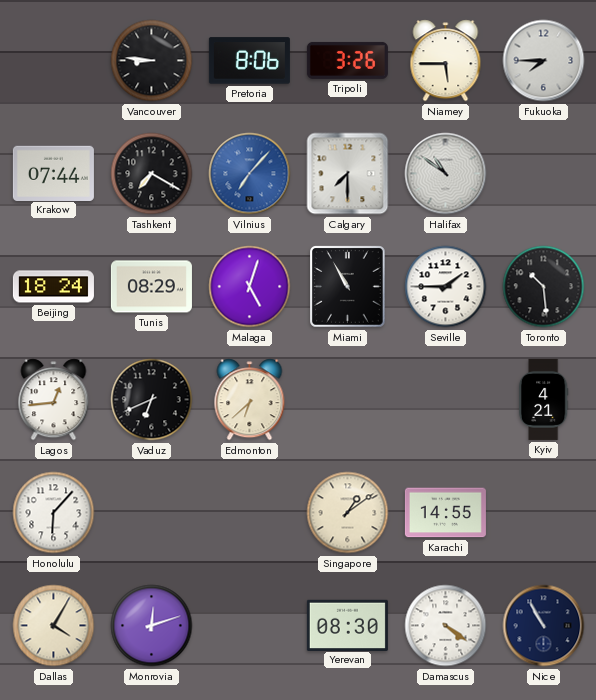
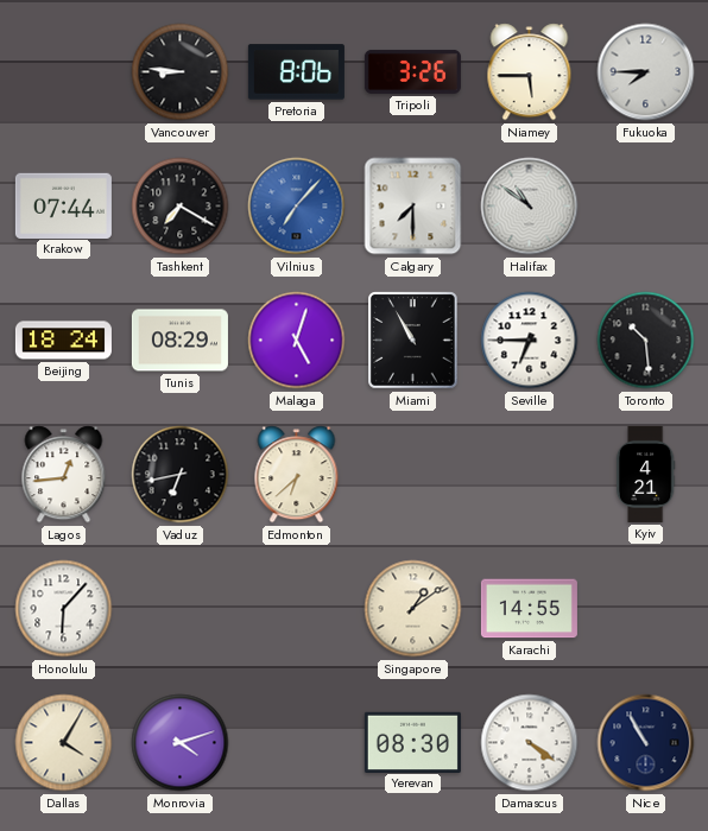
Seville: 1:45 -> 6:45 (530, 341)
Vaduz: 6:41 -> 6:43 (181, 475)
Monrovia: 12:12 -> 4:12 (181, 743)
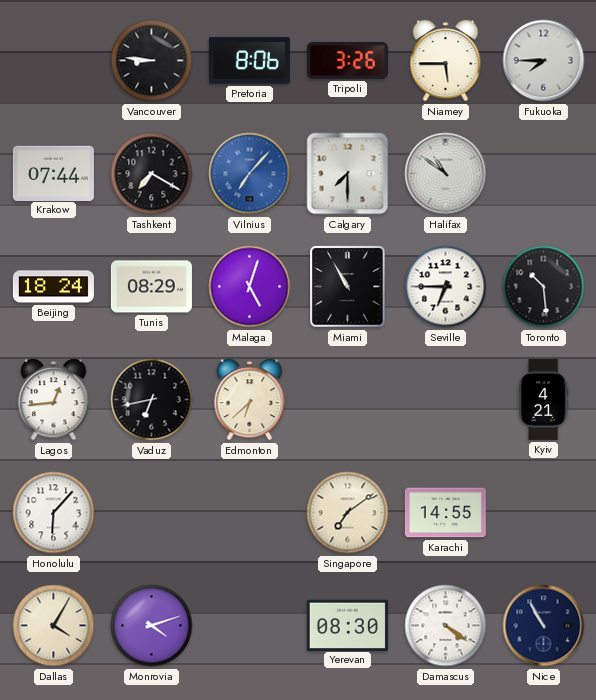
Singapore: 1:09 -> 7:09 (348, 513)
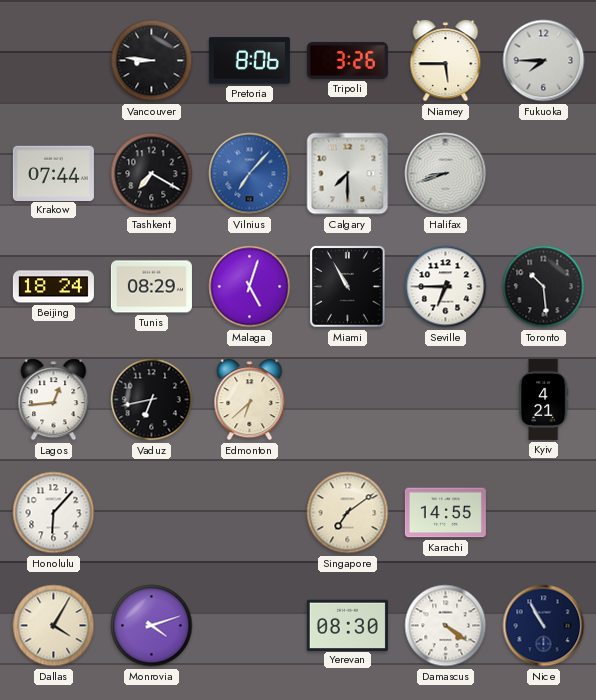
Halifax: 10:51 -> 8:42 (446, 174)
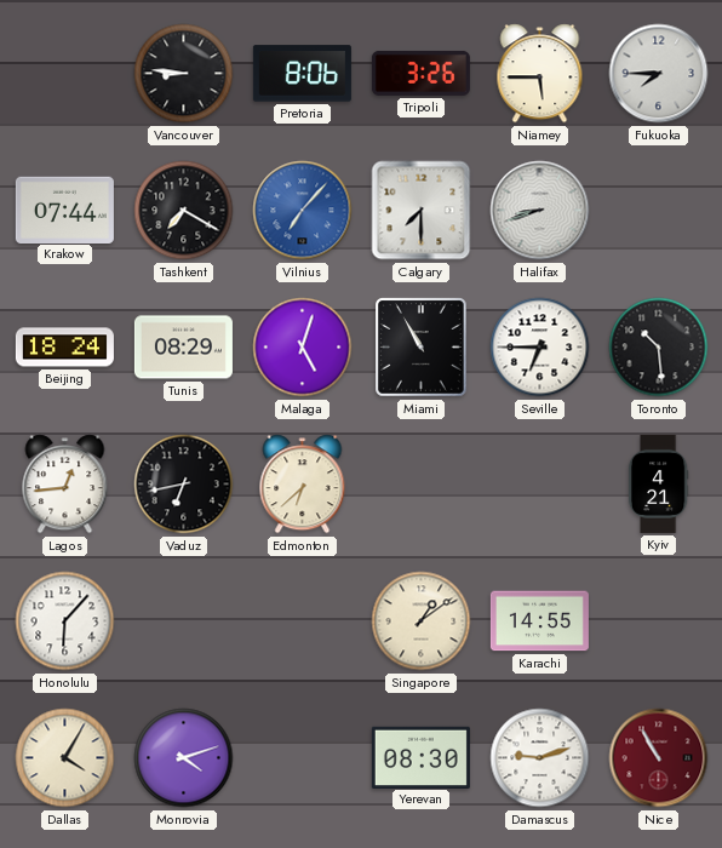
Singapore: 7:09 -> 1:09 (422, 621)
Damascus: 4:21 -> 9:12 (540, 758)
Nice dial: navy -> burgundy (659, 758)
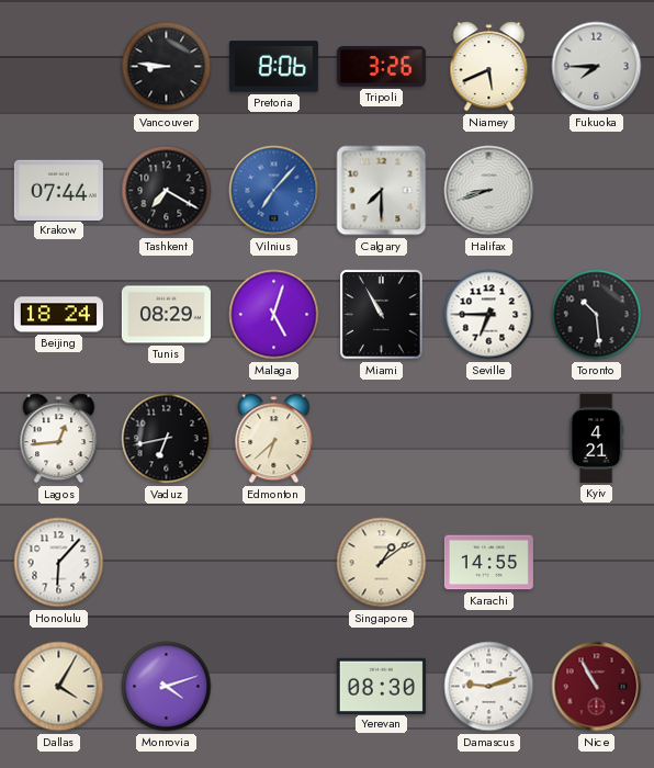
Niamey: 5:45 -> 5:41 (489, 67)
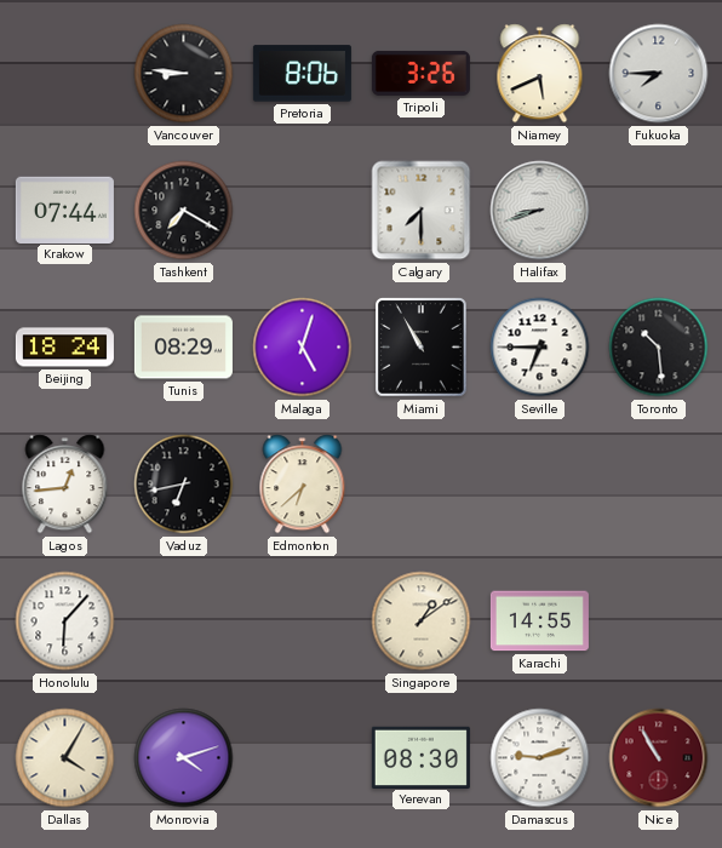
Vilnius: 7:07 -> none (274, 191)
Kyiv: 4:21 -> none (596, 438)
